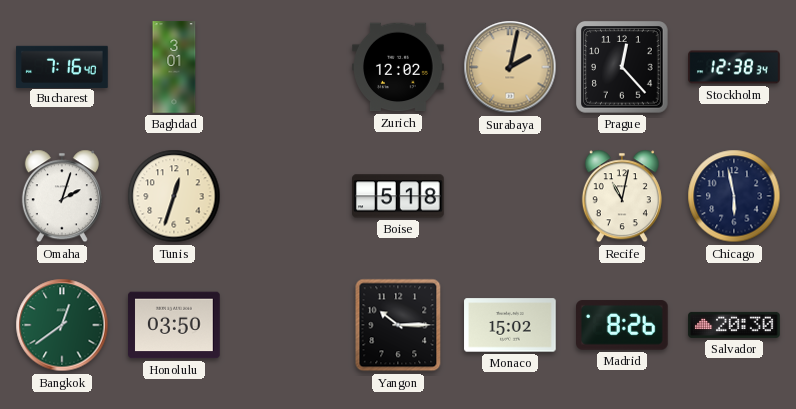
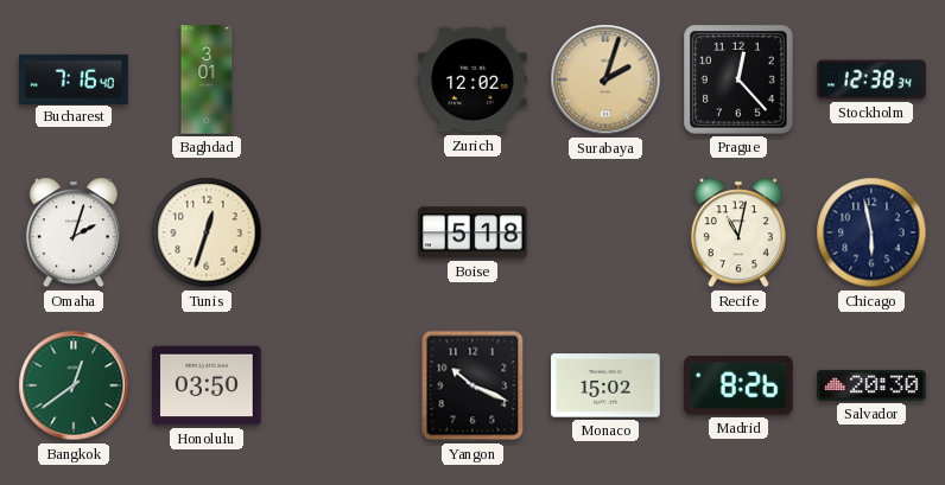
Surabaya: 2:02 -> 2:03 (605, 79)
Yangon: 10:15 -> 10:19 (472, 385)
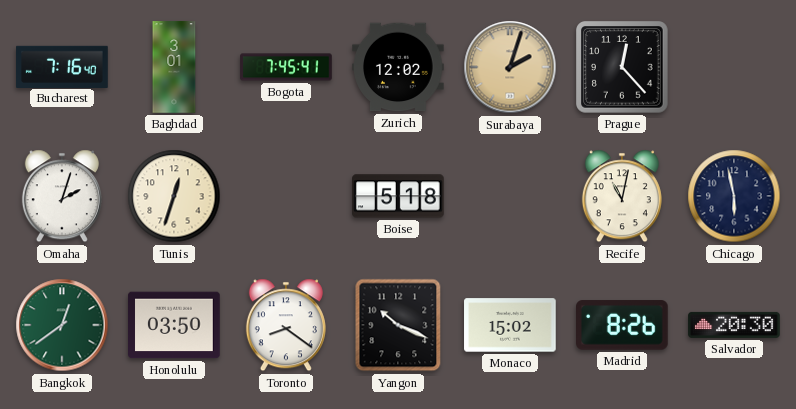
Bogota: none -> 7:45 (286, 67)
Stockholm: 12:38 -> none (871, 79)
Toronto: none -> 8:21 (286, 325)
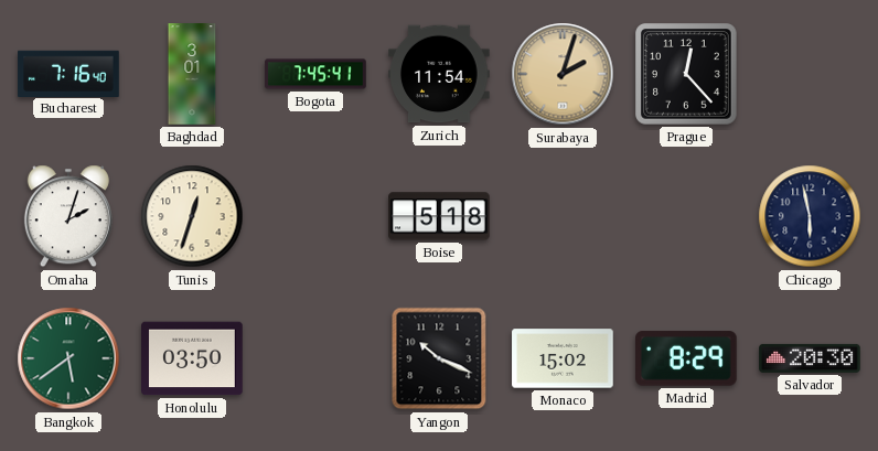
Zurich: 12:02 -> 11:54 (439, 74)
Recife: 11:02 -> none (622, 196)
Bangkok: 12:39 -> 5:39 (68, 358)
Toronto: 8:21 -> none (286, 325)
Madrid: 8:26 -> 8:29 (687, 358)
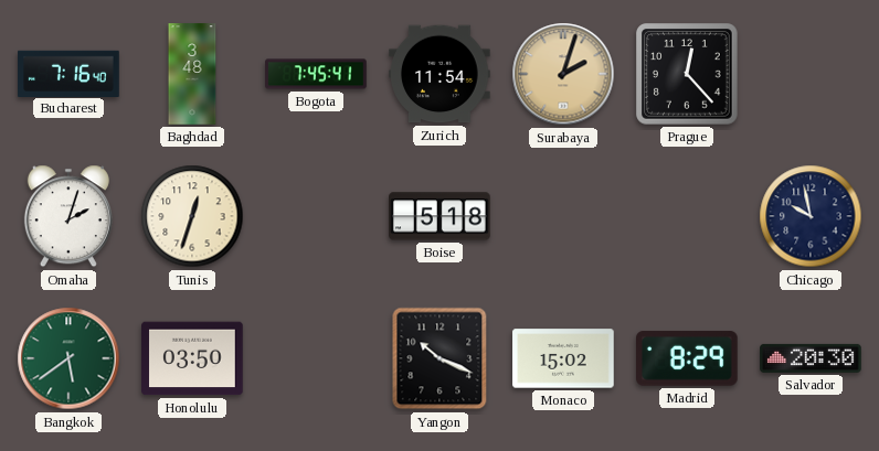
Baghdad: 3:01 -> 3:48 (192, 74)
Chicago: 5:58 -> 9:58 (811, 216)
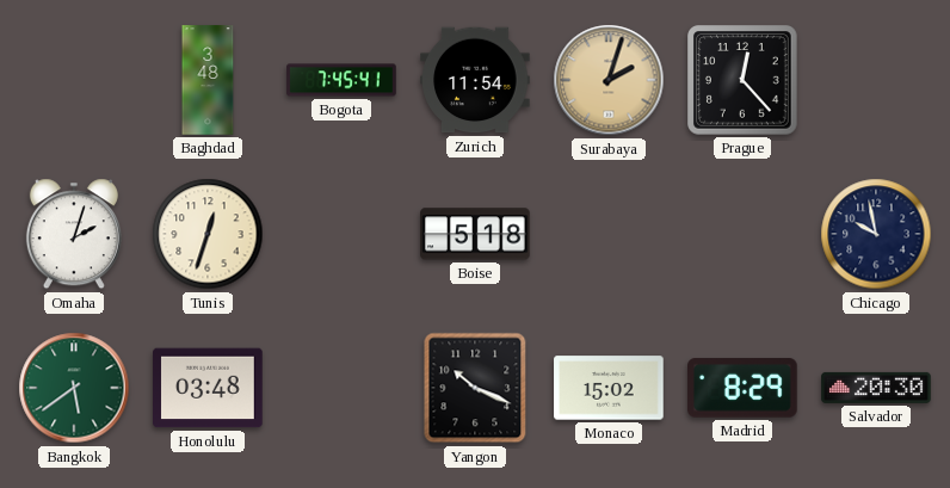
Bucharest: 7:16 -> none (68, 73)
Honolulu: 03:50 -> 03:48 (208, 388)
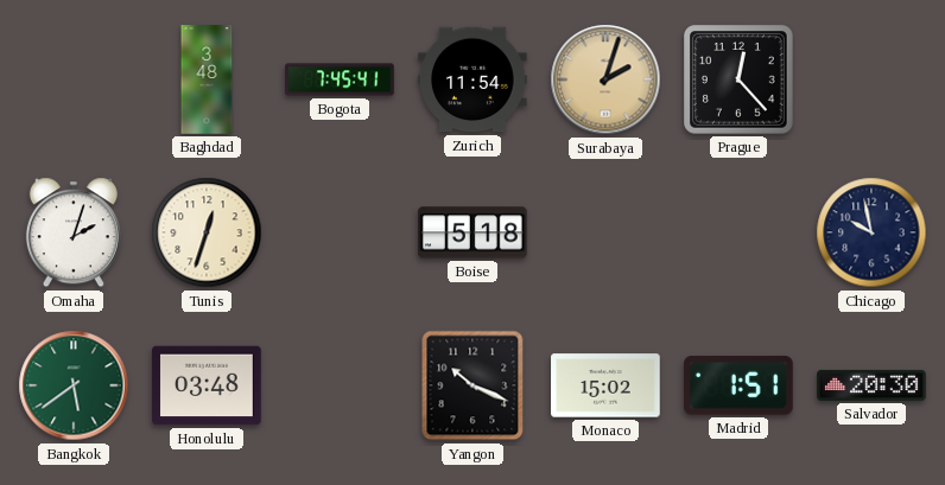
Madrid: 8:29 -> 1:51 (740, 385)
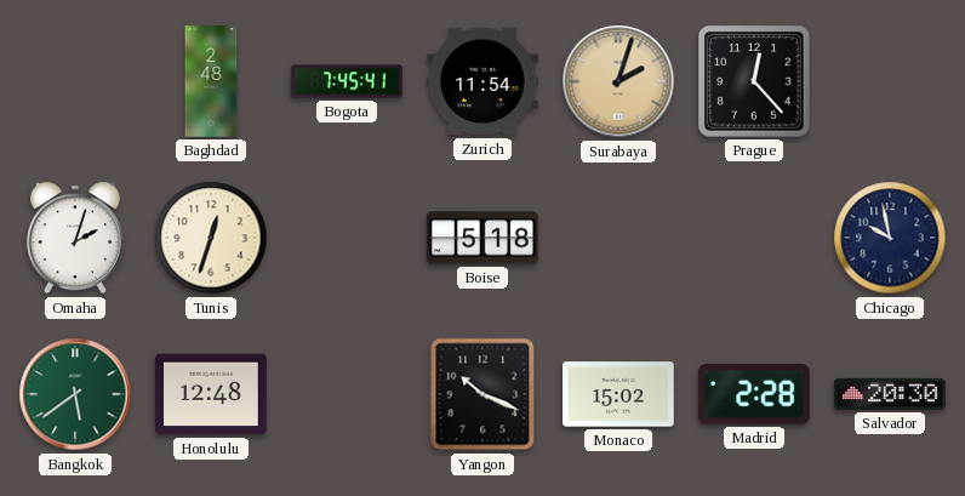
Baghdad: 3:48 -> 2:48 (211, 81)
Honolulu: 03:48 -> 12:48 (211, 394)
Madrid: 1:51 -> 2:28 (755, 394)
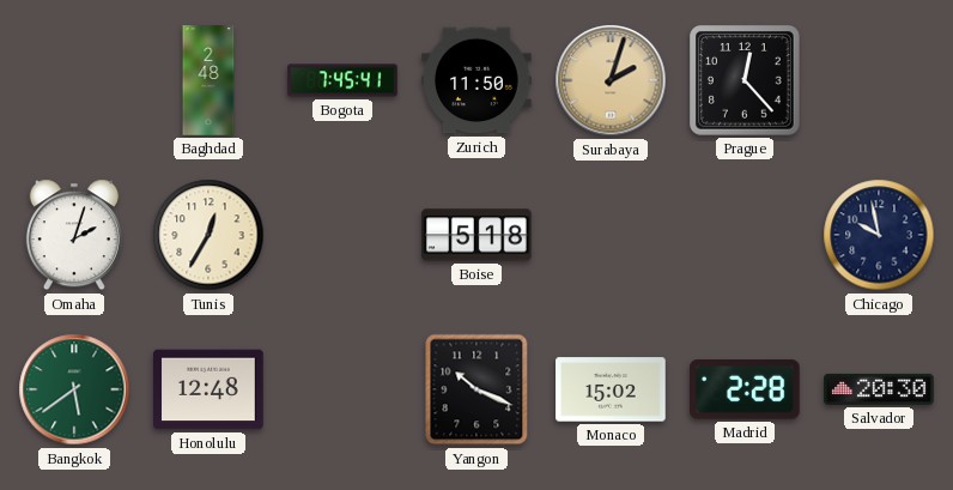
Zurich: 11:54 -> 11:50 (476, 80)
Tunis: 12:33 -> 12:35 (208, 235)
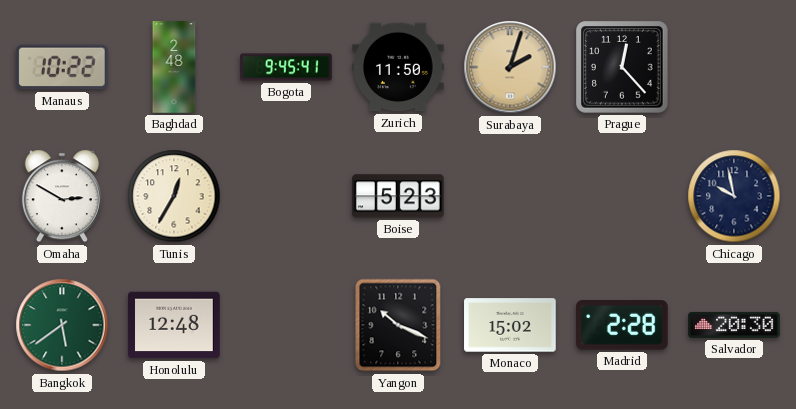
Manaus: none -> 10:22 (62, 67)
Bogota: 7:45 -> 9:45 (286, 67)
Omaha: 2:03 -> 2:50 (62, 196)
Boise: 5:18 -> 5:23 (398, 196)
